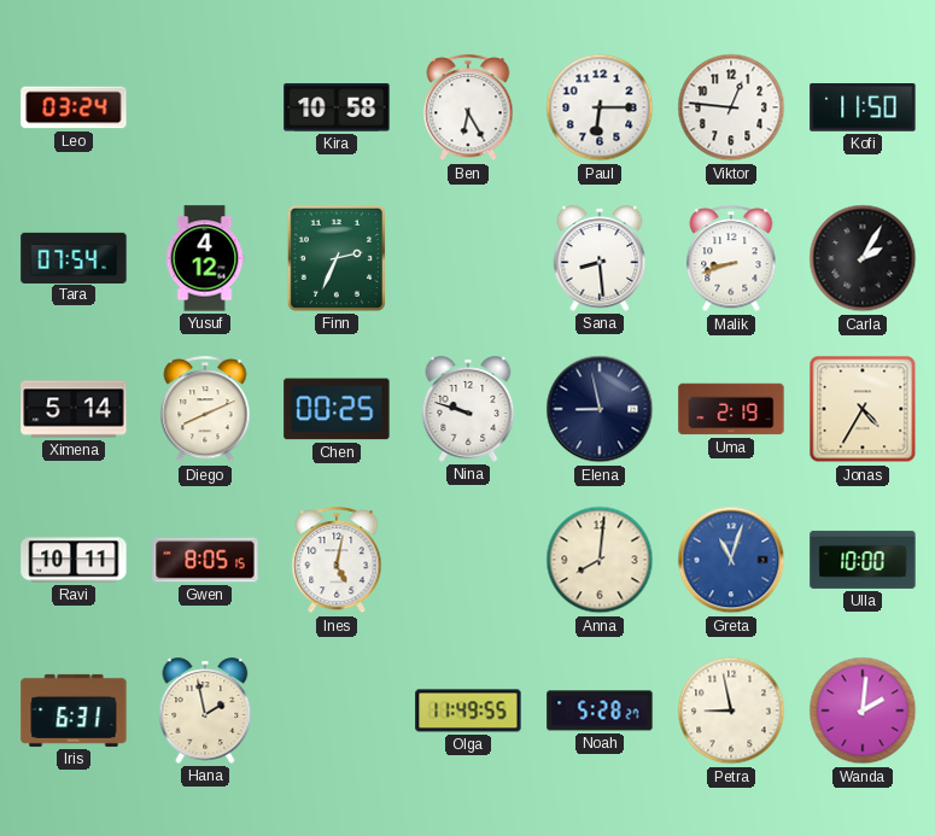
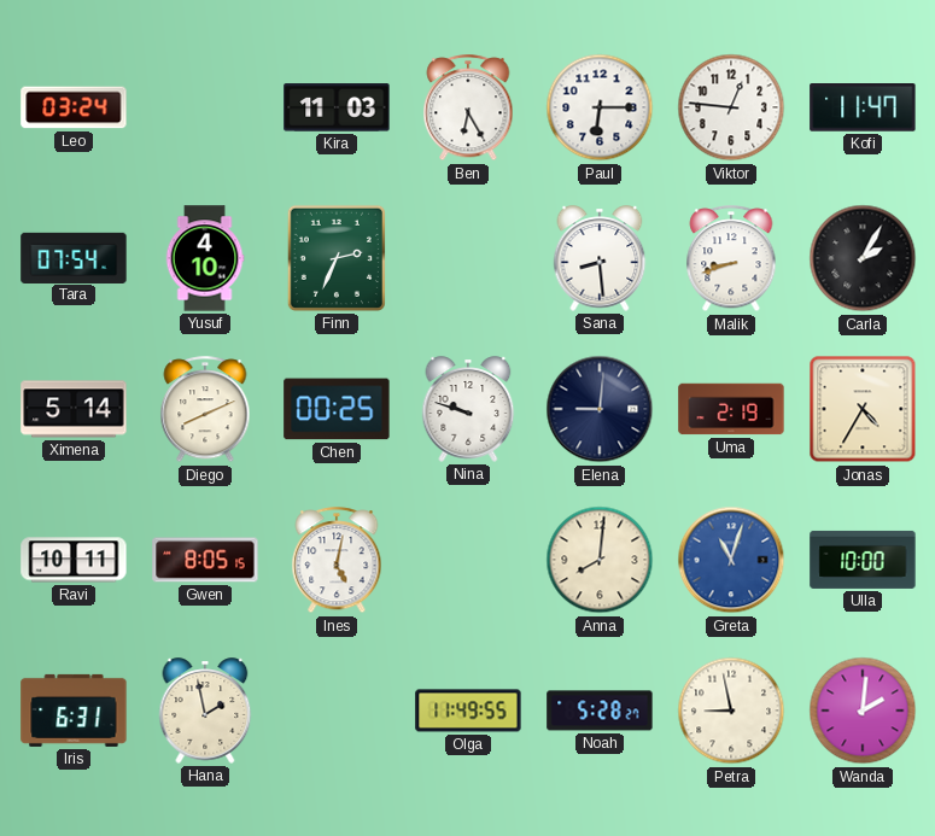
Kira: 10:58 -> 11:03 (337, 107)
Kofi: 11:50 -> 11:47 (863, 109)
Yusuf: 4:12 -> 4:10 (205, 258)
Elena: 8:58 -> 9:01 (600, 409)
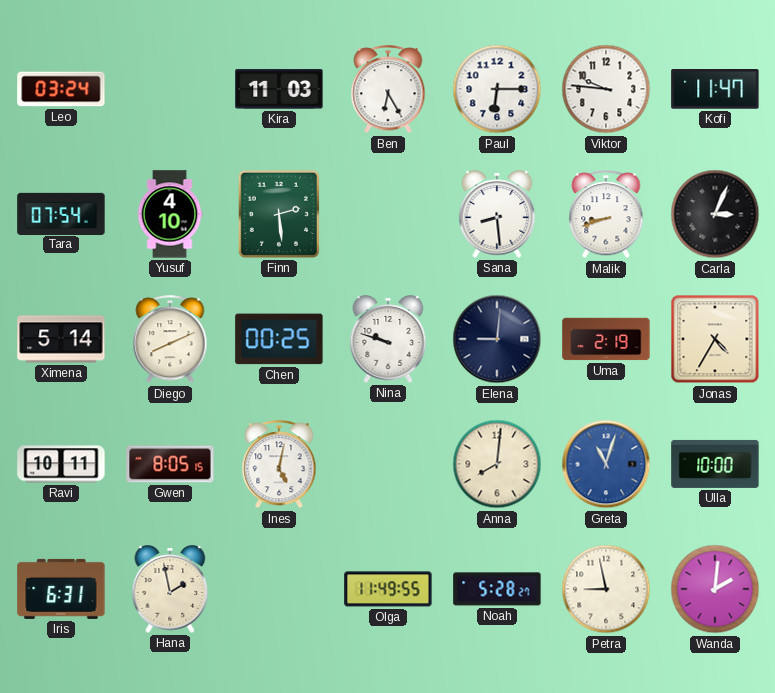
Viktor: 12:46 -> 9:46 (606, 89)
Finn: 2:34 -> 2:29 (279, 214)
Carla: 2:05 -> 3:04 (715, 214)
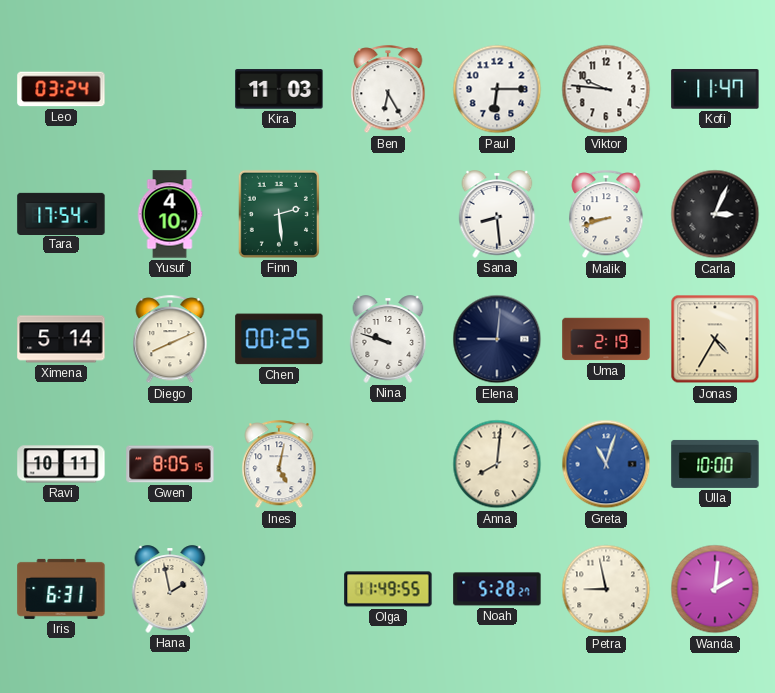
Tara: 07:54 -> 17:54 (61, 213)
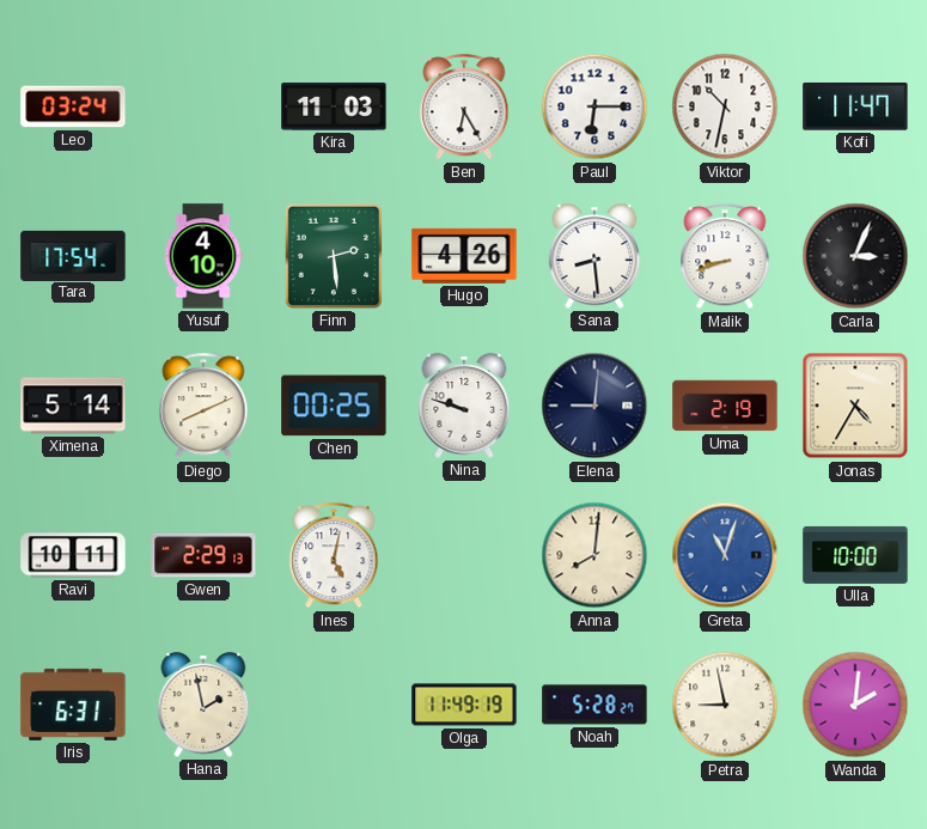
Viktor: 9:46 -> 10:32 (725, 106)
Hugo: none -> 4:26 (464, 256)
Gwen: 8:05 -> 2:29 (203, 555)
Olga: 11:49:55 -> 11:49:19 (464, 705)
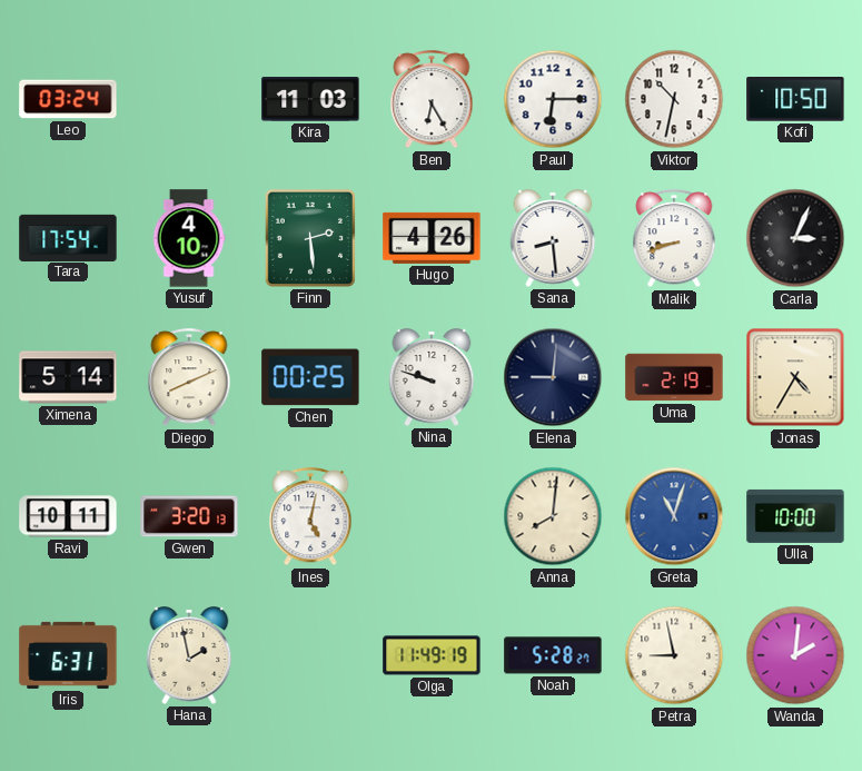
Kofi: 11:47 -> 10:50 (795, 100)
Gwen: 2:29 -> 3:20 (189, 516)
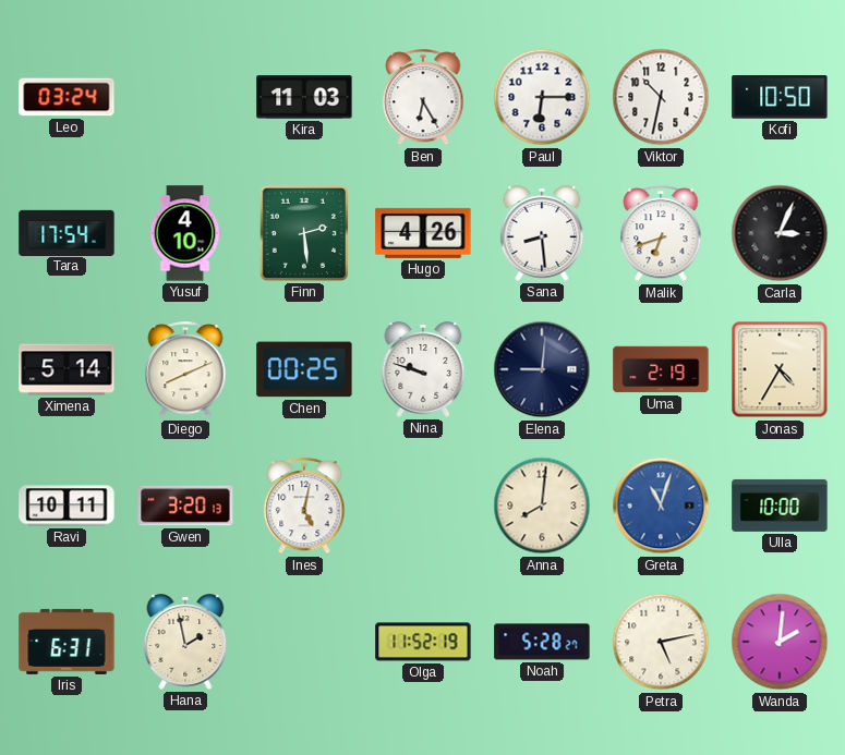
Malik: 8:42 -> 6:42 (661, 234)
Olga: 11:49 -> 11:52 (423, 642)
Petra: 8:58 -> 5:13 (661, 642)
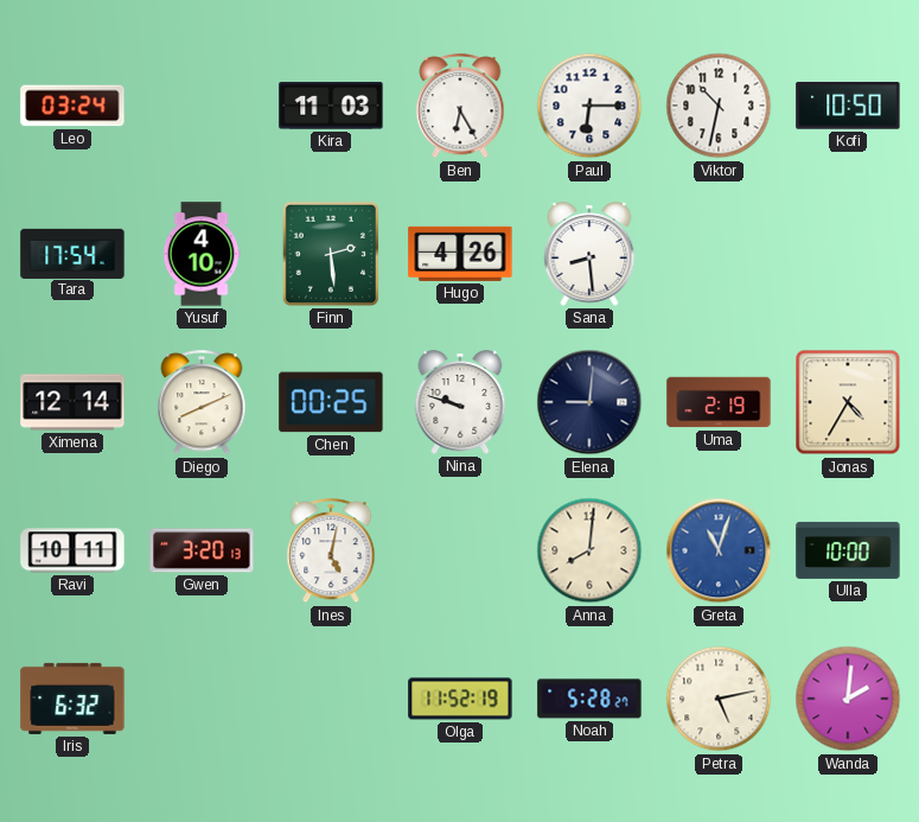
Malik: 6:42 -> none (661, 234)
Carla: 3:04 -> none (780, 233)
Ximena: 5:14 -> 12:14 (72, 402)
Iris: 6:31 -> 6:32 (72, 699)
Hana: 1:58 -> none (185, 642)
